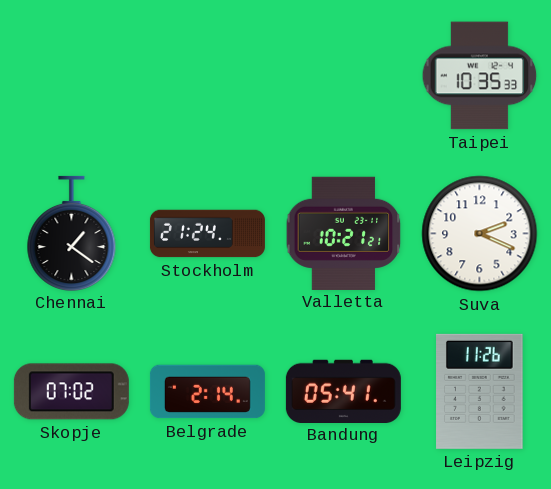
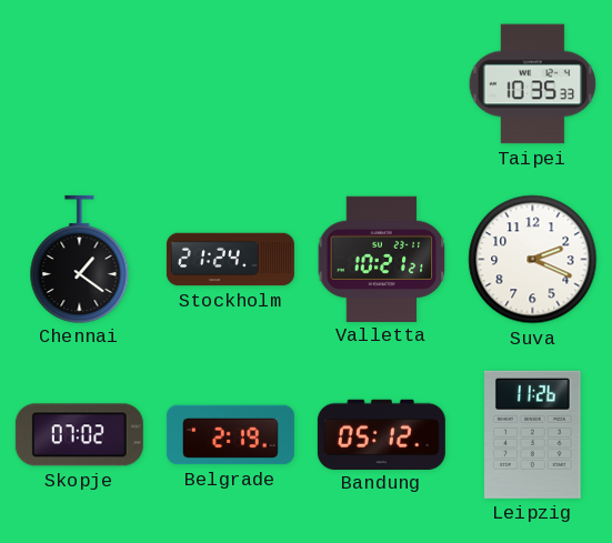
Belgrade: 2:14 -> 2:19 (230, 435)
Bandung: 05:41 -> 05:12 (381, 434)
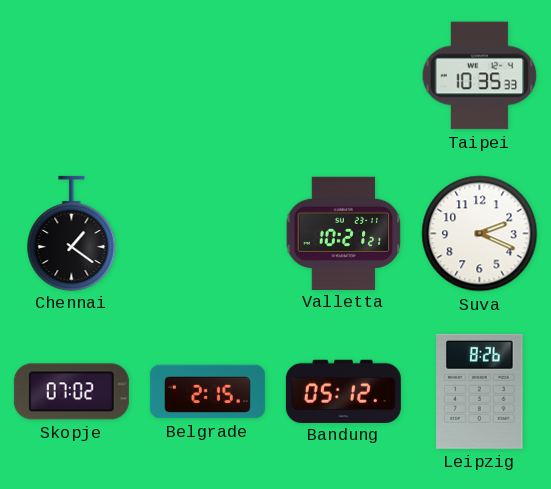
Stockholm: 21:24 -> none (230, 260)
Belgrade: 2:19 -> 2:15 (207, 392)
Leipzig: 11:26 -> 8:26 (480, 391)
